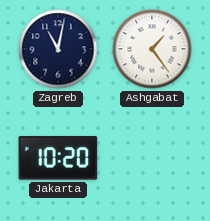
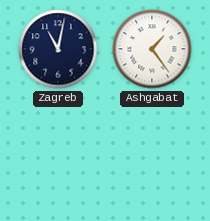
Jakarta: 10:20 -> none (58, 158)
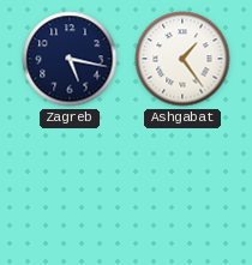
Zagreb: 11:02 -> 5:17 (70, 59)
